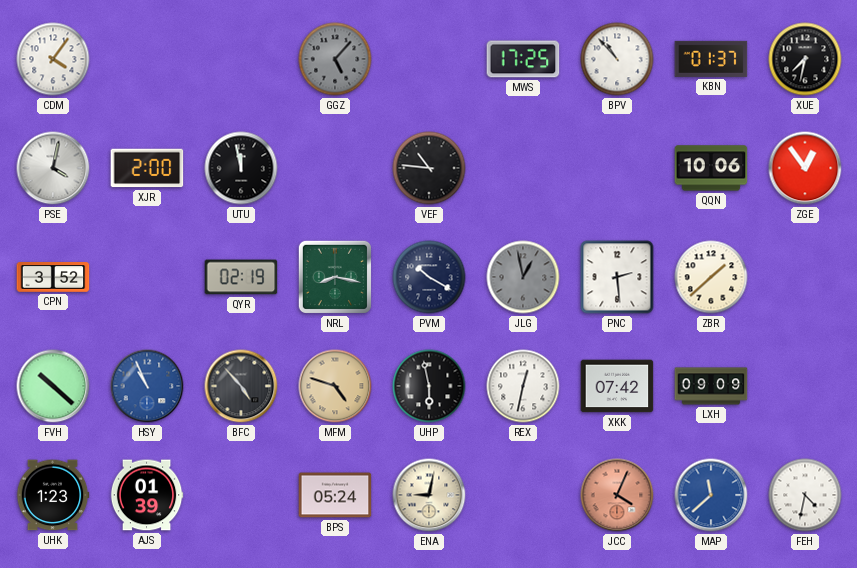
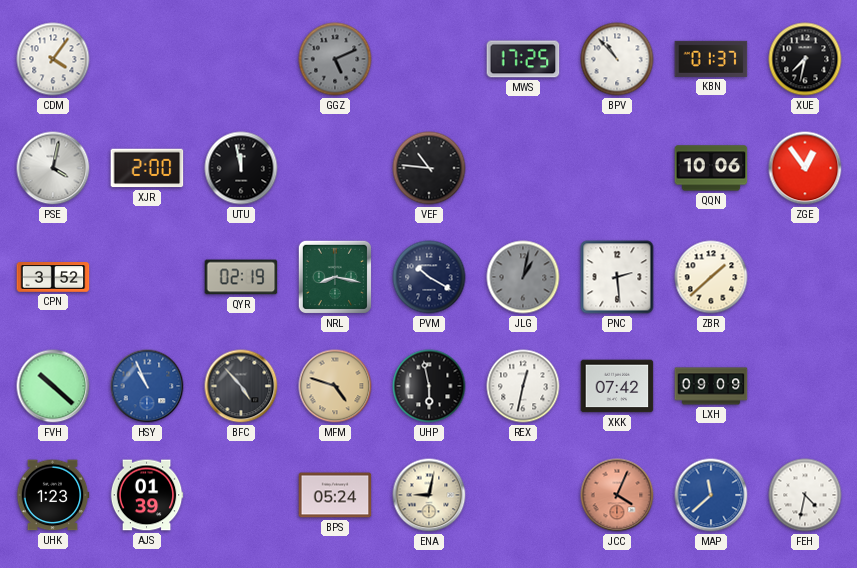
GGZ: 5:07 -> 5:11 (335, 59)
JLG: 12:58 -> 1:02 (523, 277)
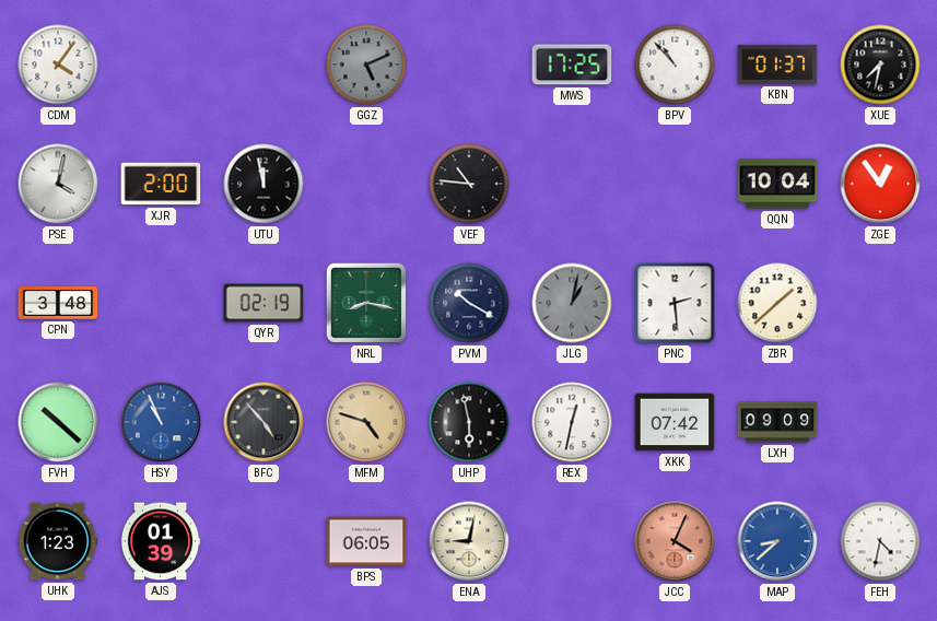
QQN: 10:06 -> 10:04 (777, 184)
CPN: 3:52 -> 3:48 (58, 303)
BPS: 05:24 -> 06:05 (366, 541)
MAP: 11:38 -> 8:38 (777, 541)
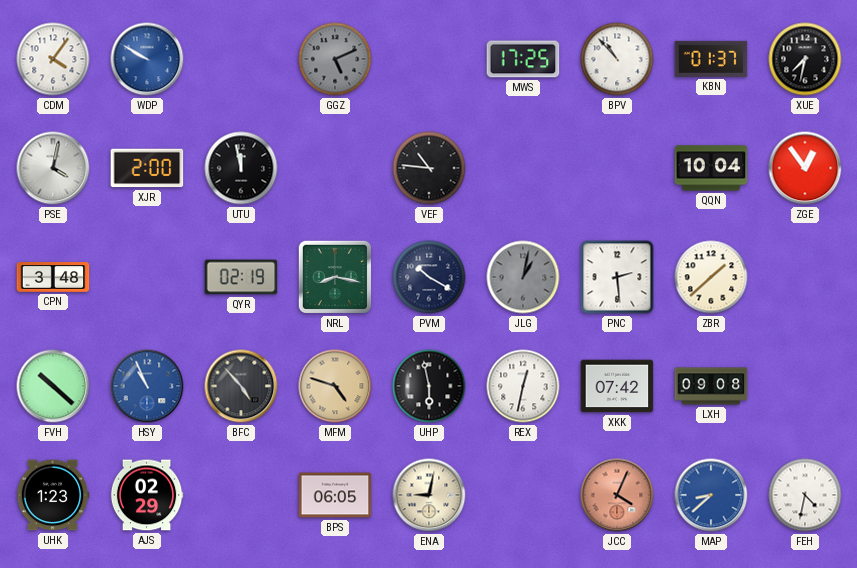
WDP: none -> 9:50 (147, 59)
LXH: 09:09 -> 09:08 (711, 386)
AJS: 01:39 -> 02:29 (147, 495)
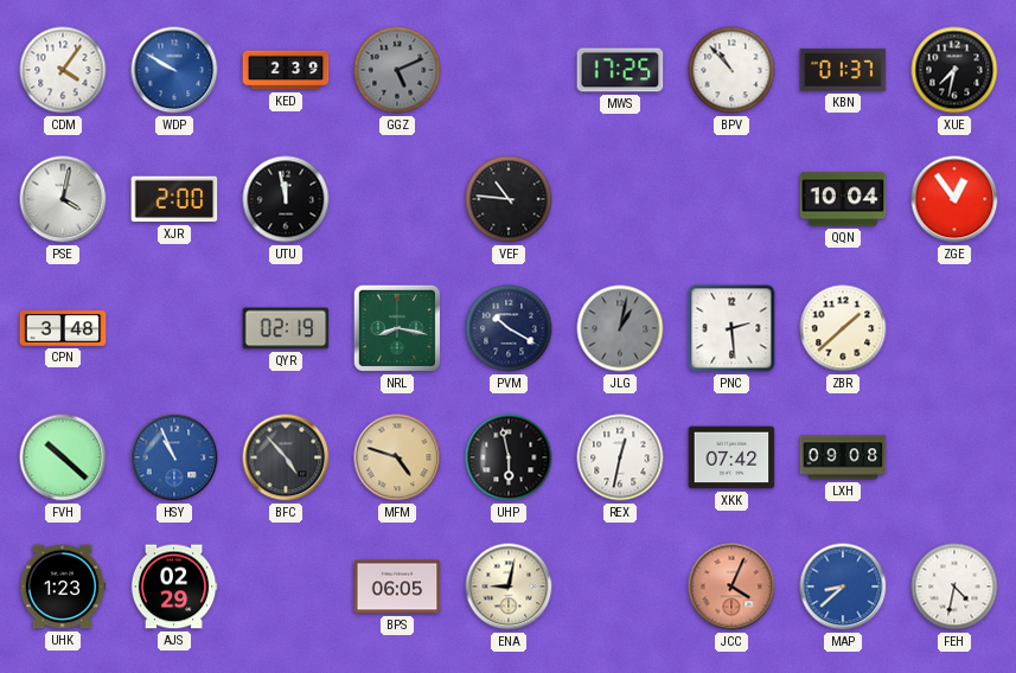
KED: none -> 2:39 (286, 70)
